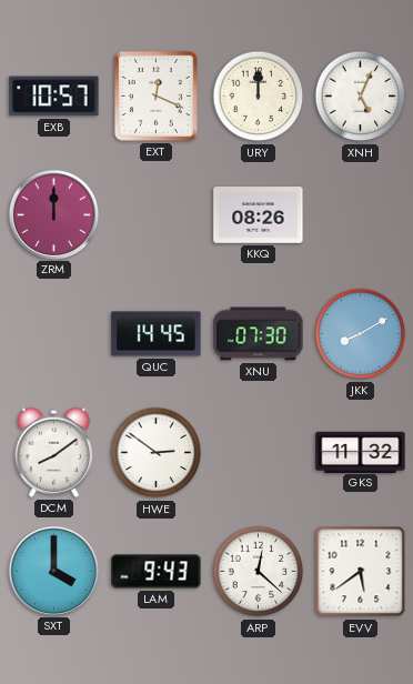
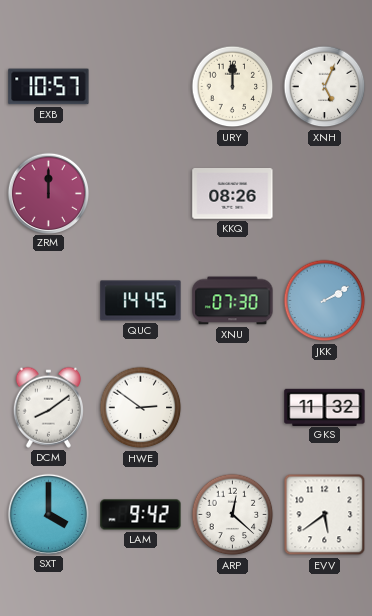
EXT: 12:19 -> none (155, 95)
JKK: 8:10 -> 2:10 (325, 301)
LAM: 9:43 -> 9:42 (141, 515)
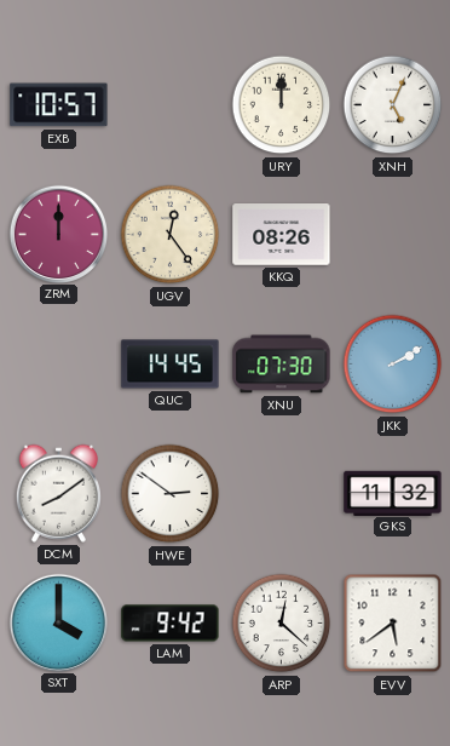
UGV: none -> 12:24 (171, 235)
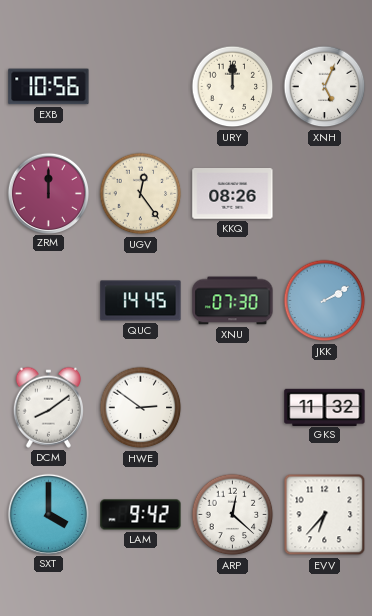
EXB: 10:57 -> 10:56 (49, 87)
EVV: 5:39 -> 6:37 (325, 515)
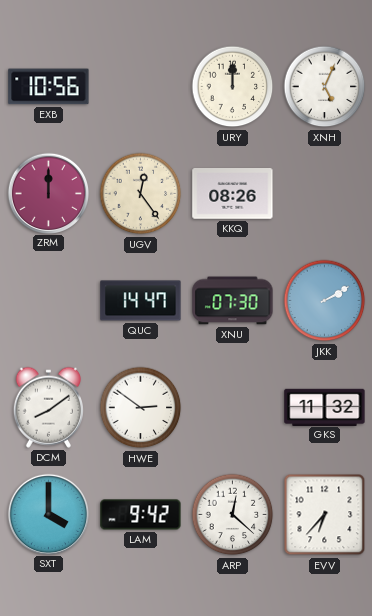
QUC: 14:45 -> 14:47 (141, 301)
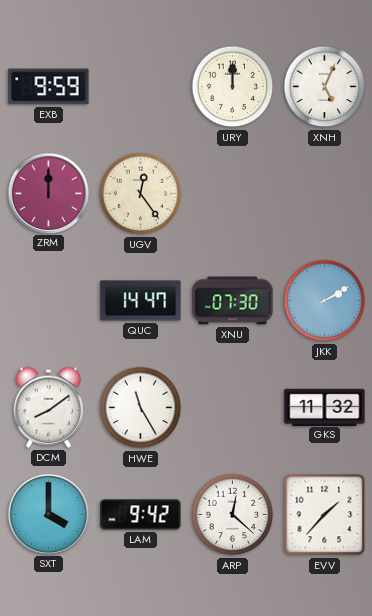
EXB: 10:56 -> 9:59 (49, 87)
KKQ: 08:26 -> none (233, 194)
HWE: 2:51 -> 11:25 (141, 408)
EVV: 6:37 -> 1:37 (325, 515)
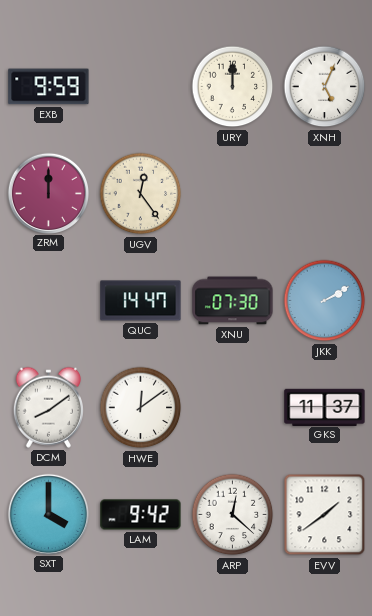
HWE: 11:25 -> 12:09 (141, 408)
GKS: 11:32 -> 11:37 (325, 407)
EVV: 1:37 -> 1:39 (325, 515)
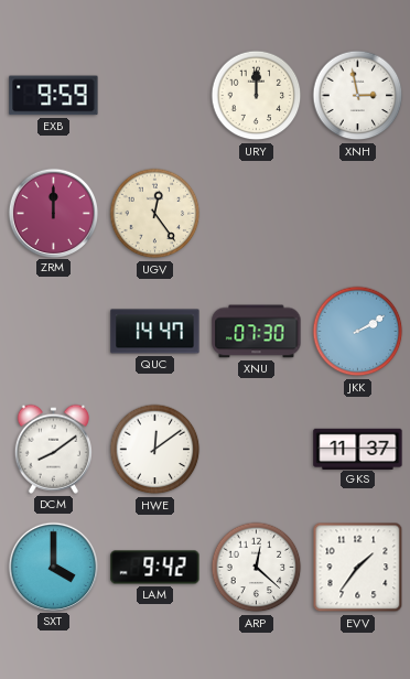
XNH: 5:04 -> 2:58 (358, 96)
EVV: 1:39 -> 1:36 (358, 568)
